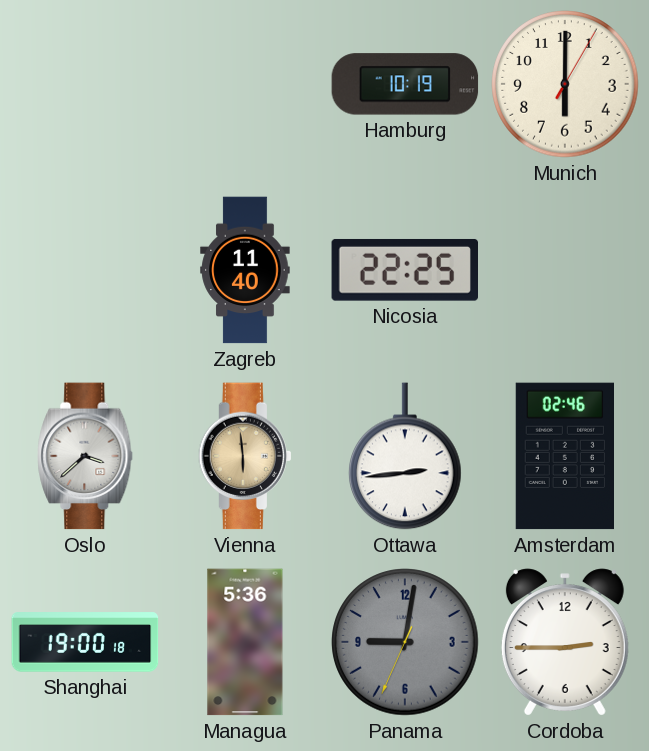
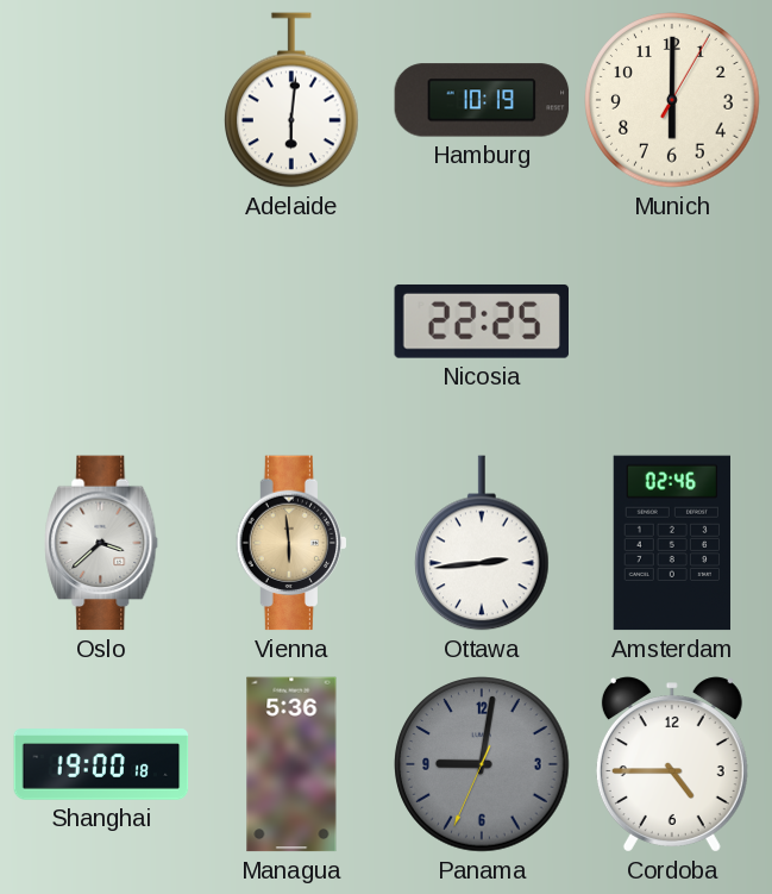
Adelaide: none -> 6:01 (293, 100)
Zagreb: 11:40 -> none (245, 270)
Cordoba: 2:45 -> 4:45 (672, 764)
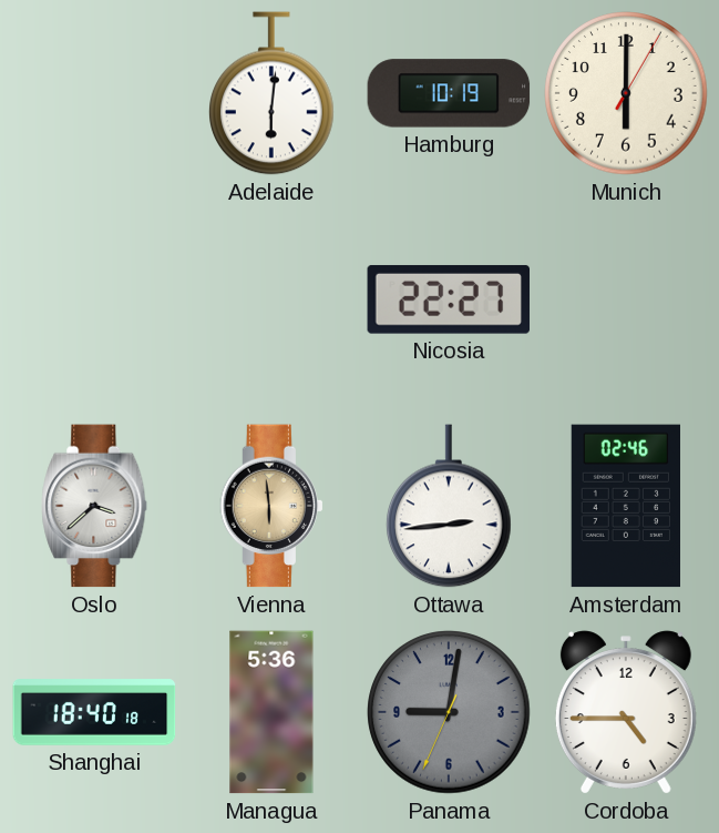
Nicosia: 22:25 -> 22:27 (448, 299)
Shanghai: 19:00 -> 18:40 (94, 712)
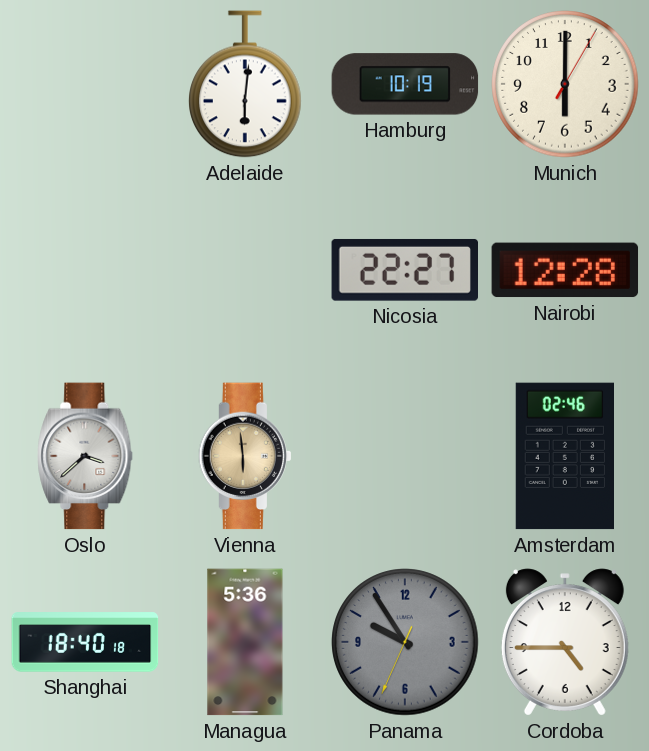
Nairobi: none -> 12:28 (565, 270)
Ottawa: 2:44 -> none (450, 506)
Panama: 9:01 -> 9:54 (405, 642)
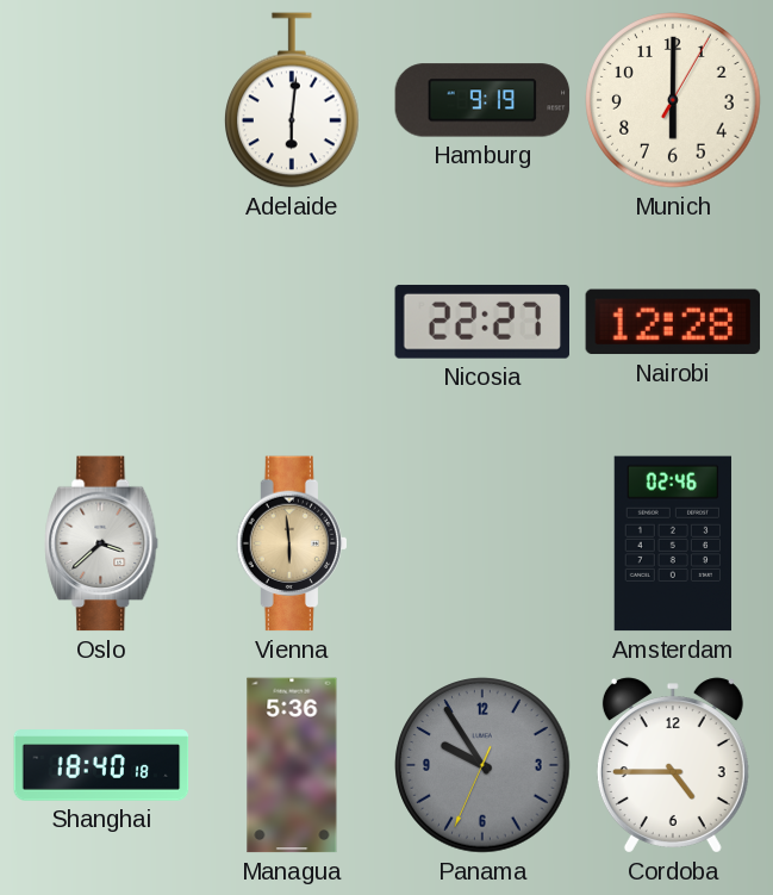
Hamburg: 10:19 -> 9:19 (482, 100)
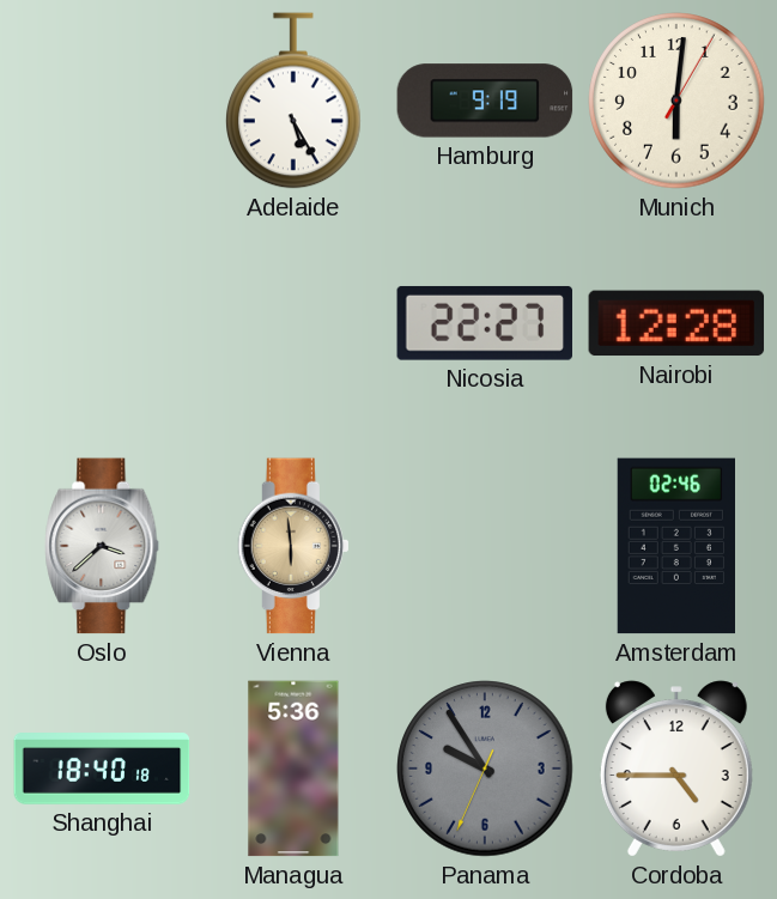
Adelaide: 6:01 -> 5:25 (295, 101)
Munich: 6:00 -> 6:01 (676, 101)
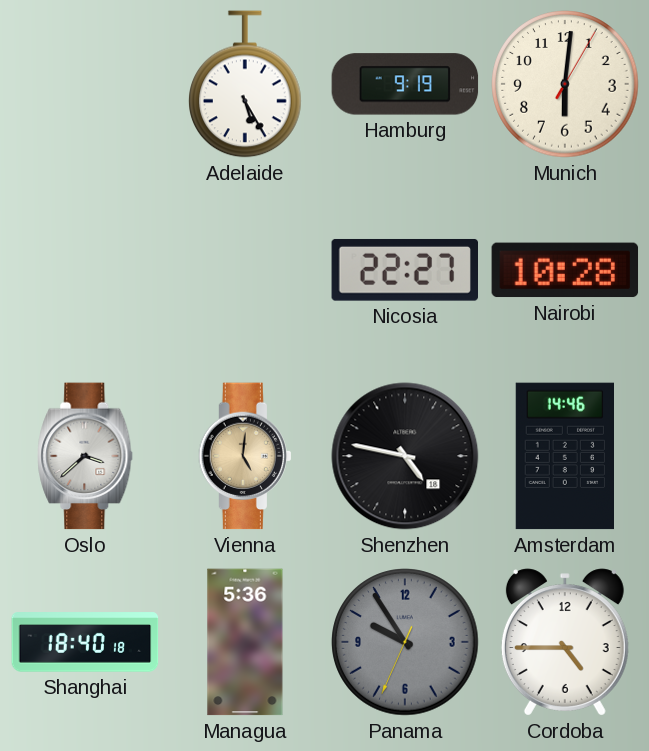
Nairobi: 12:28 -> 10:28 (565, 270)
Vienna: 5:59 -> 5:01 (244, 456)
Shenzhen: none -> 4:47 (405, 456)
Amsterdam: 02:46 -> 14:46 (564, 456)
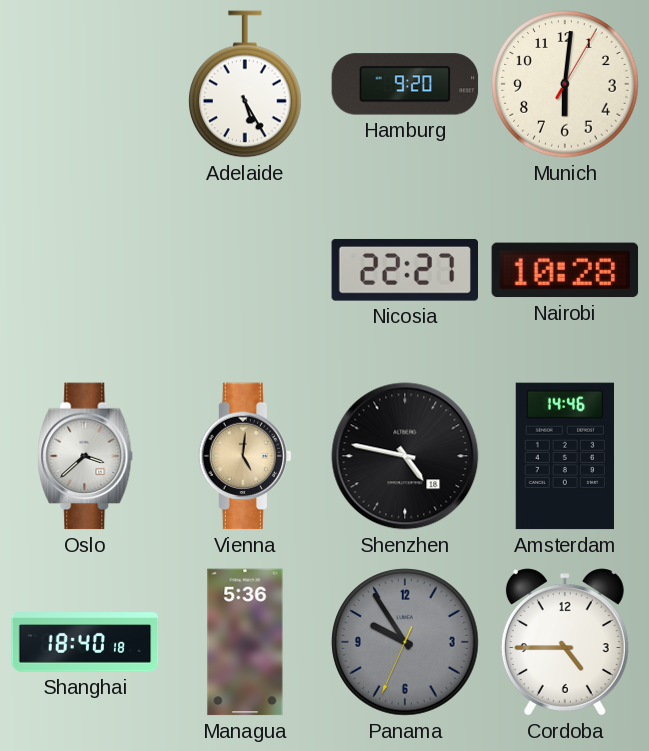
Hamburg: 9:19 -> 9:20 (405, 84)
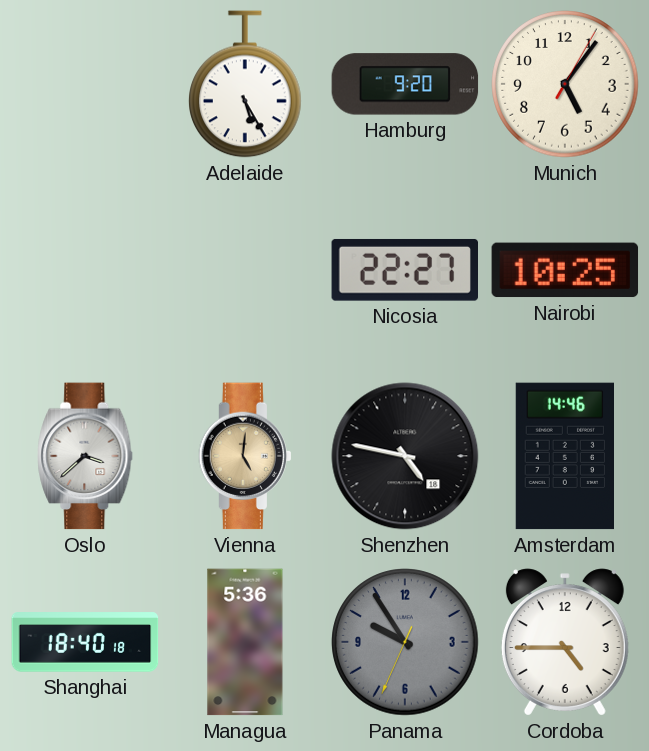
Munich: 6:01 -> 5:06 (565, 84)
Nairobi: 10:28 -> 10:25 (565, 270)
